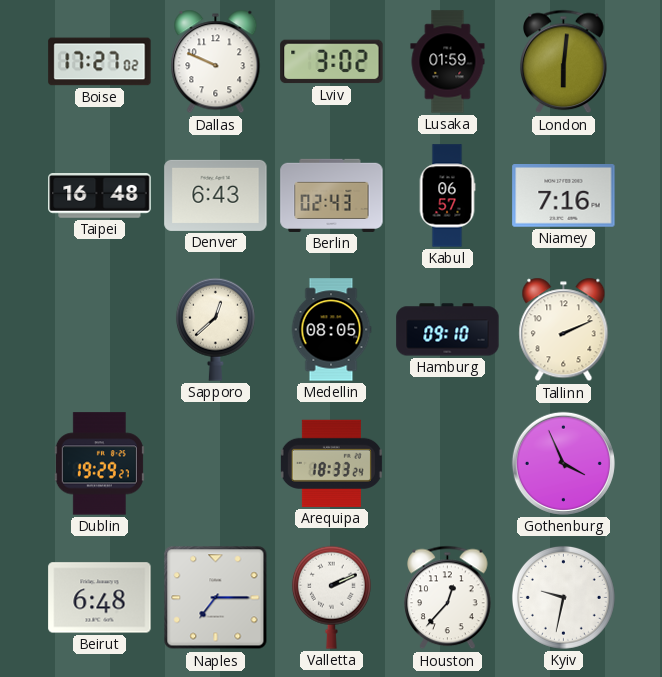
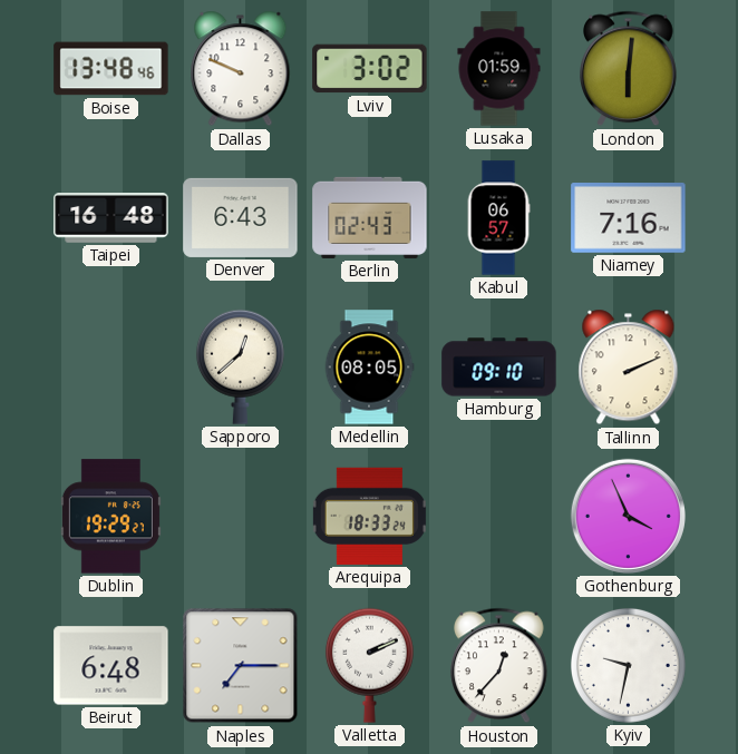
Boise: 17:27 -> 13:48 (111, 69)
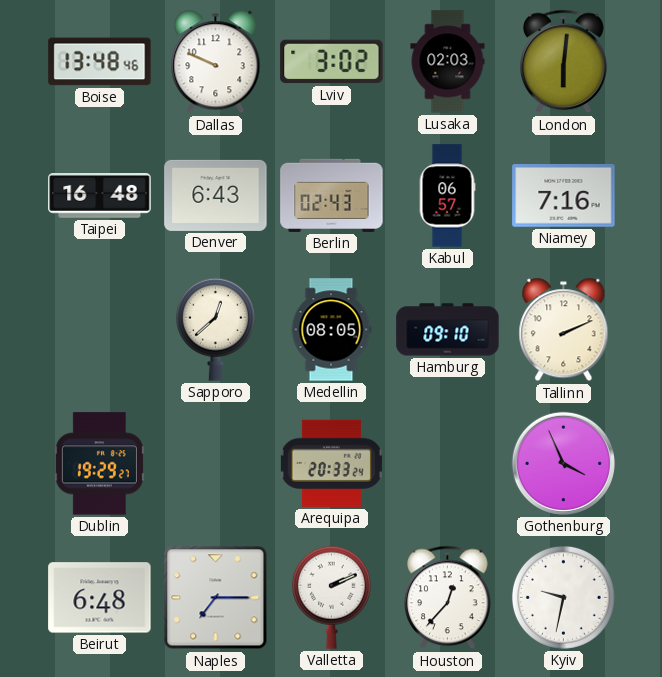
Lusaka: 01:59 -> 02:03 (448, 62)
Arequipa: 18:33 -> 20:33 (331, 463)
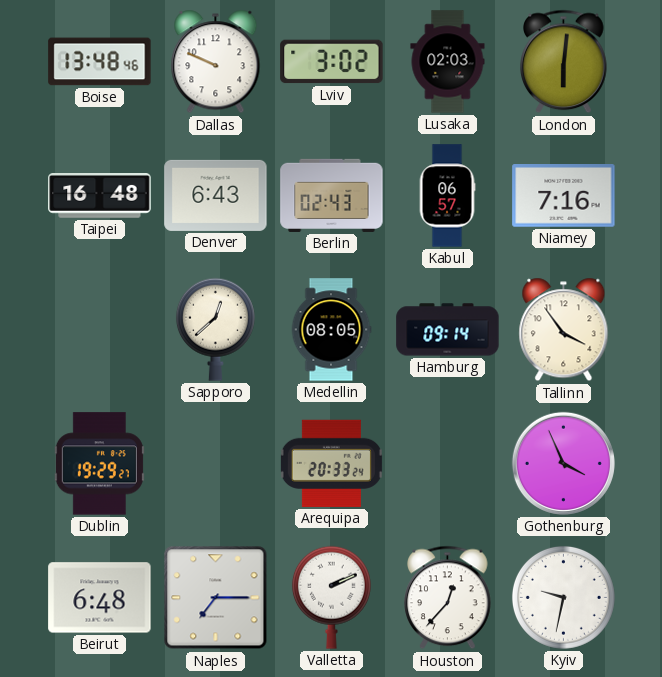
Hamburg: 09:10 -> 09:14 (448, 330)
Tallinn: 2:11 -> 3:54 (564, 330)
